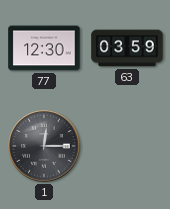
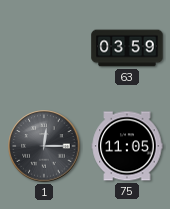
77: 12:30 -> none (44, 48)
75: none -> 11:05 (127, 146)
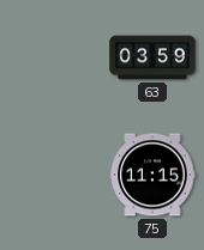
1: 12:15 -> none (44, 146)
75: 11:05 -> 11:15 (152, 175)
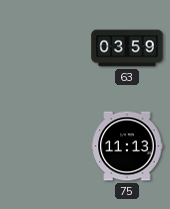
75: 11:15 -> 11:13 (127, 146)
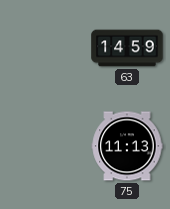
63: 03:59 -> 14:59 (127, 48)
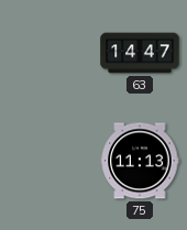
63: 14:59 -> 14:47 (140, 53)
